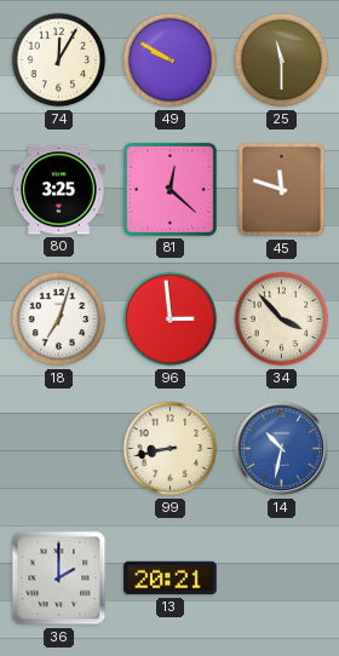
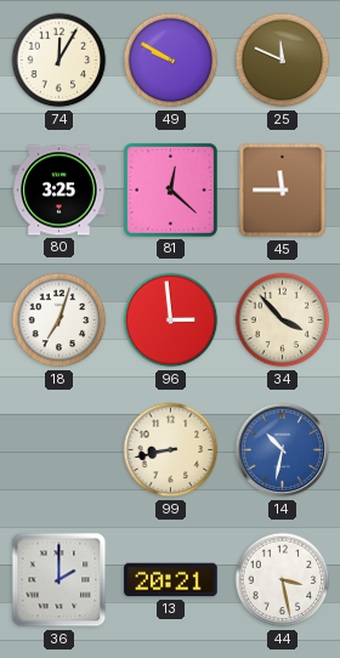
25: 11:30 -> 11:49 (283, 61)
45: 11:48 -> 11:45 (283, 191)
44: none -> 3:28 (283, 580)
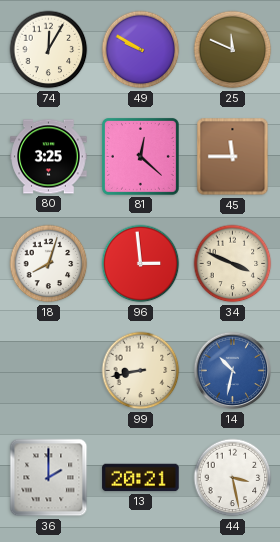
18: 7:03 -> 8:03 (49, 264)
34: 3:53 -> 3:49 (233, 264)
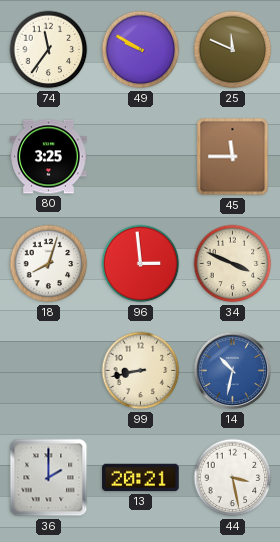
74: 12:05 -> 11:36 (49, 50)
81: 12:22 -> none (140, 156)
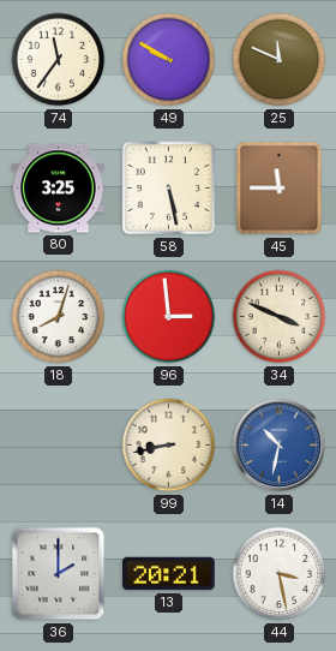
58: none -> 5:28 (169, 189)
